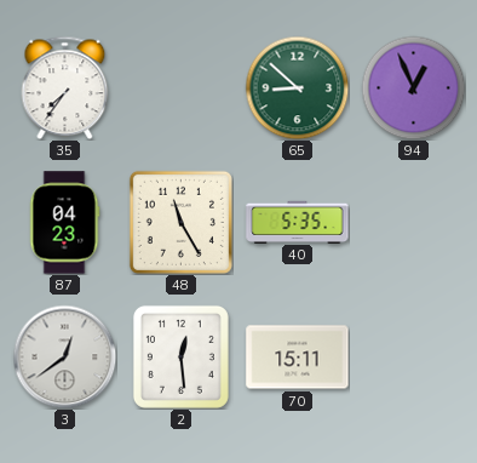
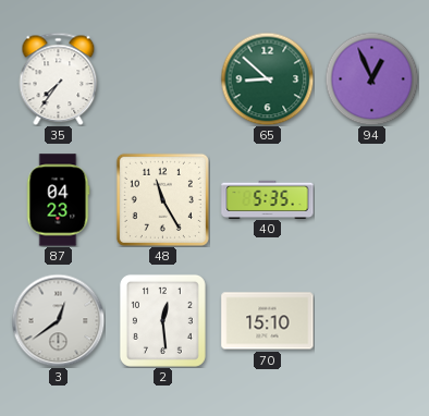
70: 15:11 -> 15:10 (268, 321)
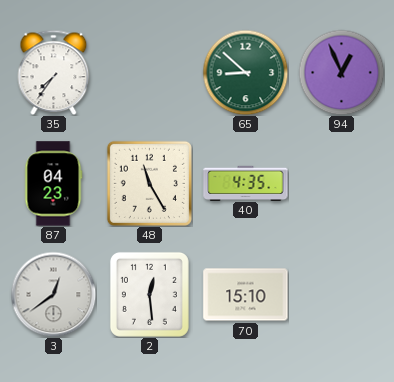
40: 5:35 -> 4:35 (246, 183)
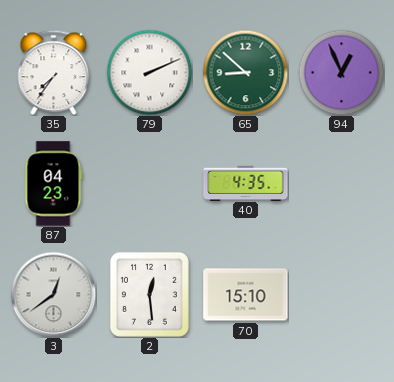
79: none -> 2:11 (149, 72)
48: 11:25 -> none (149, 183)
